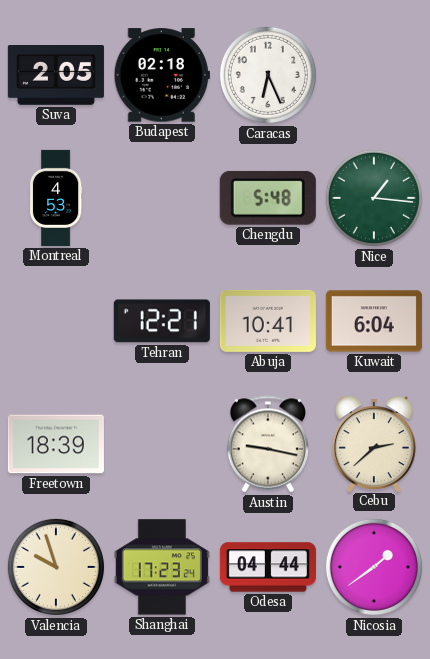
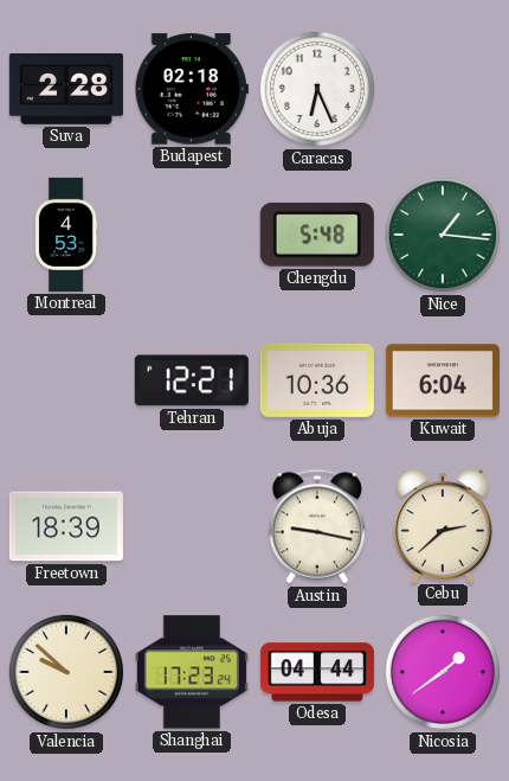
Suva: 2:05 -> 2:28 (66, 90)
Abuja: 10:41 -> 10:36 (317, 380)
Valencia: 9:57 -> 9:52 (66, 672)
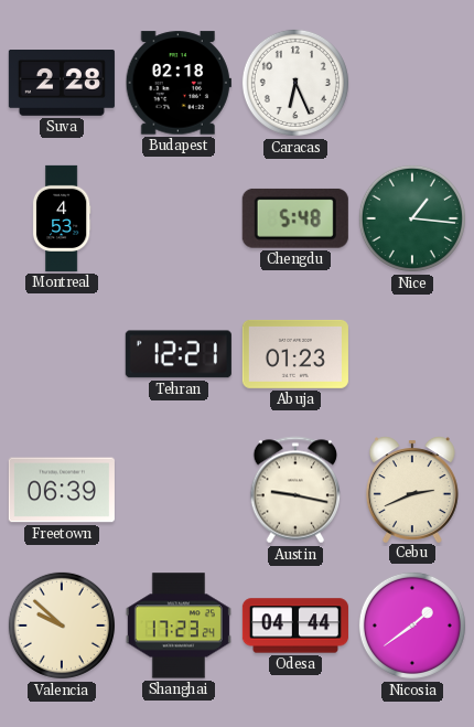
Abuja: 10:36 -> 01:23 (295, 354)
Kuwait: 6:04 -> none (443, 380)
Freetown: 18:39 -> 06:39 (62, 490)
Cebu: 2:38 -> 2:41 (412, 489)
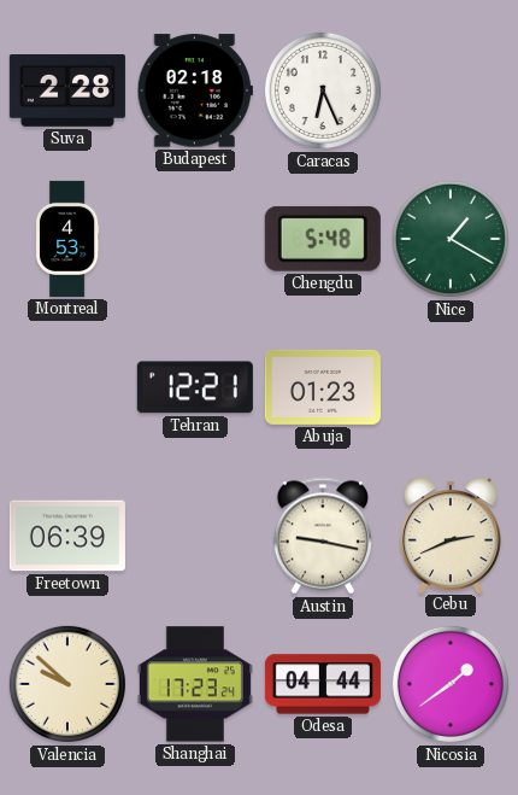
Nice: 1:16 -> 1:20 (451, 239)
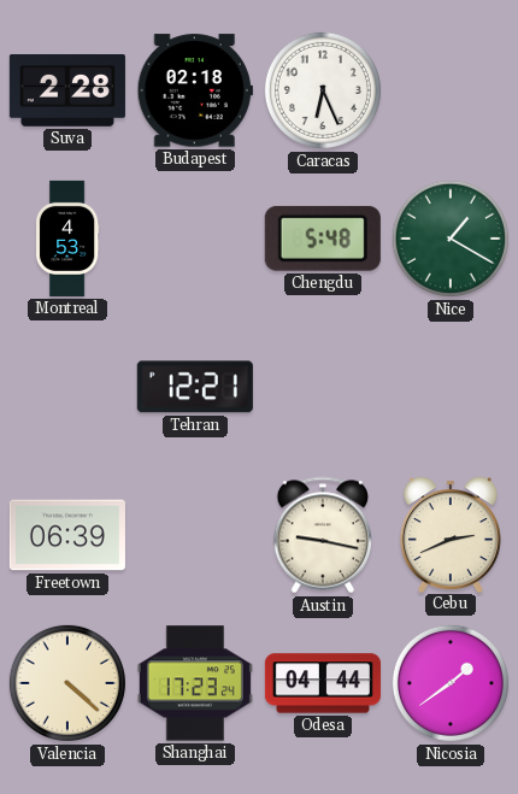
Abuja: 01:23 -> none (323, 387)
Valencia: 9:52 -> 4:22 (67, 683)
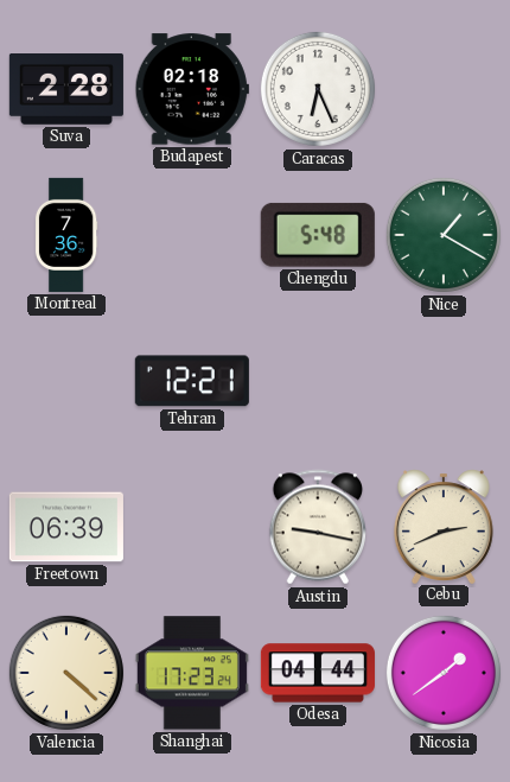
Montreal: 4:53 -> 7:36 (66, 235)
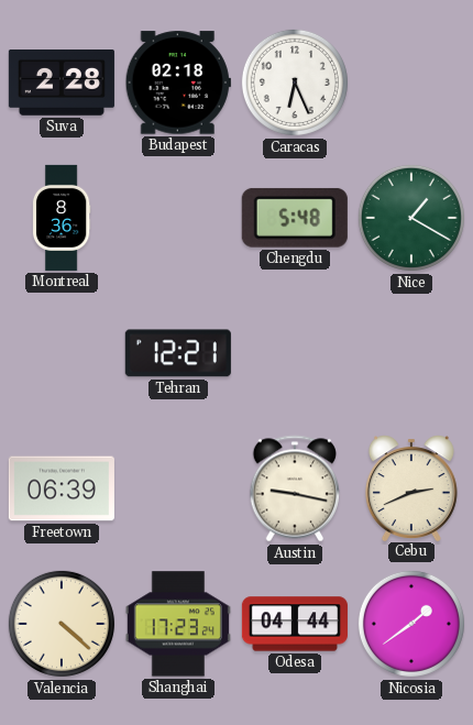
Montreal: 7:36 -> 8:36 (62, 218)
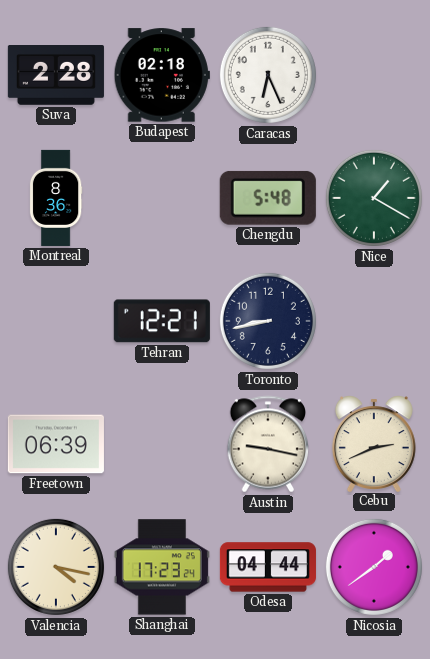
Toronto: none -> 8:43 (268, 321)
Valencia: 4:22 -> 4:17 (56, 567)
